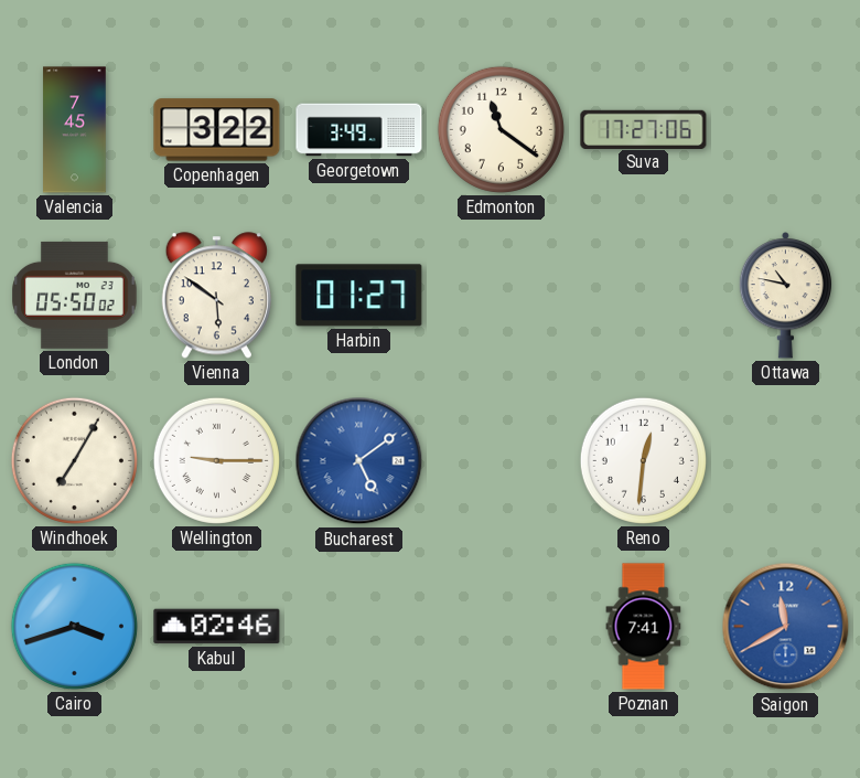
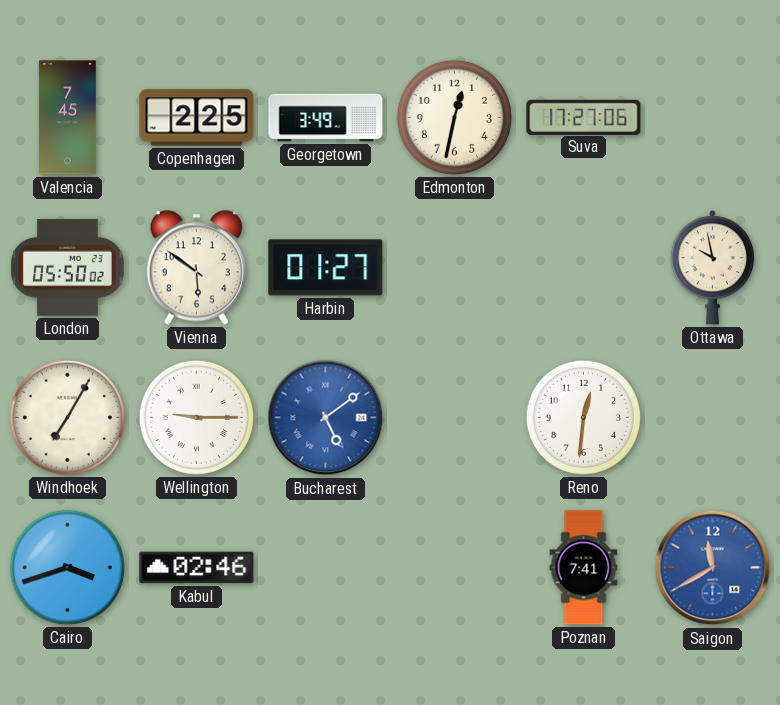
Copenhagen: 3:22 -> 2:25 (197, 118)
Edmonton: 11:21 -> 12:32 (454, 117)
Ottawa: 10:47 -> 9:58 (713, 268)
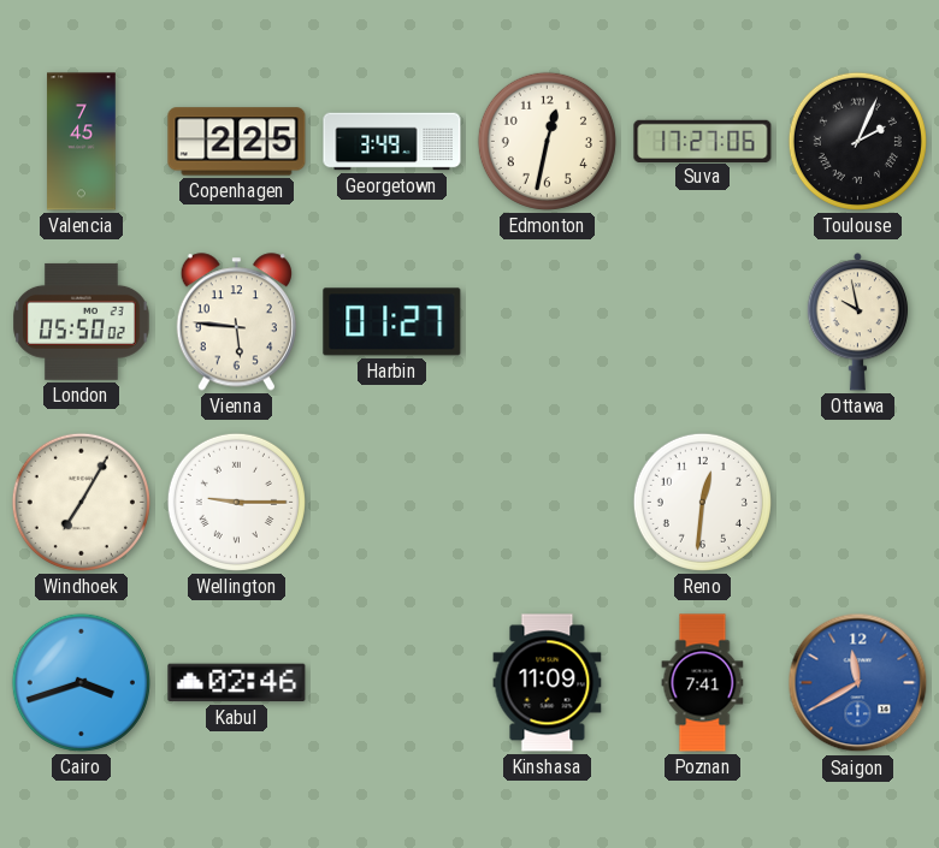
Toulouse: none -> 2:04 (857, 141)
Vienna: 5:51 -> 5:46 (236, 322)
Bucharest: 5:09 -> none (326, 418)
Kinshasa: none -> 11:09 (548, 683)
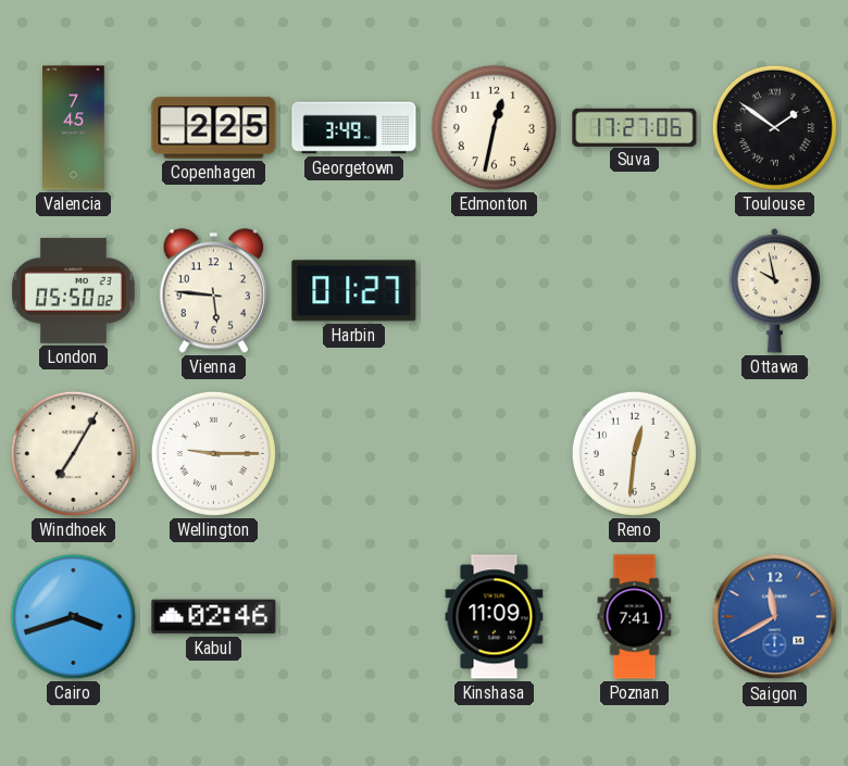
Toulouse: 2:04 -> 1:51 (774, 127)
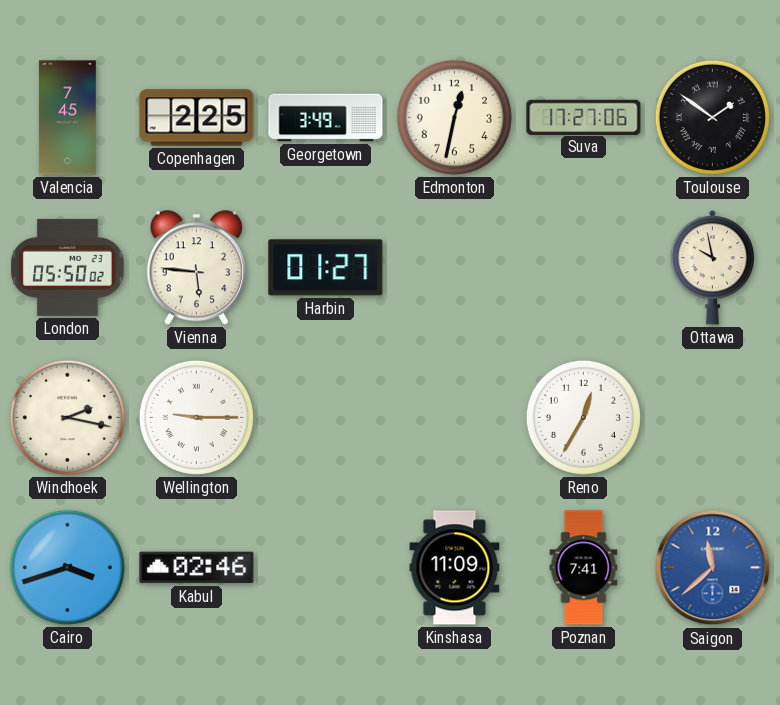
Windhoek: 7:05 -> 2:17 (67, 417)
Reno: 12:31 -> 12:35 (583, 417)
Saigon: 11:40 -> 11:38 (713, 568)
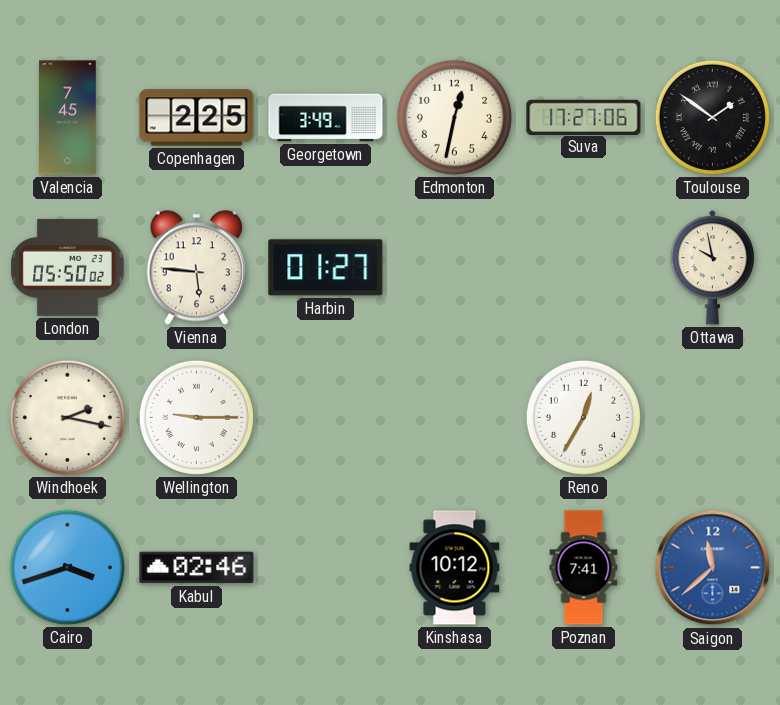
Kinshasa: 11:09 -> 10:12 (455, 568)
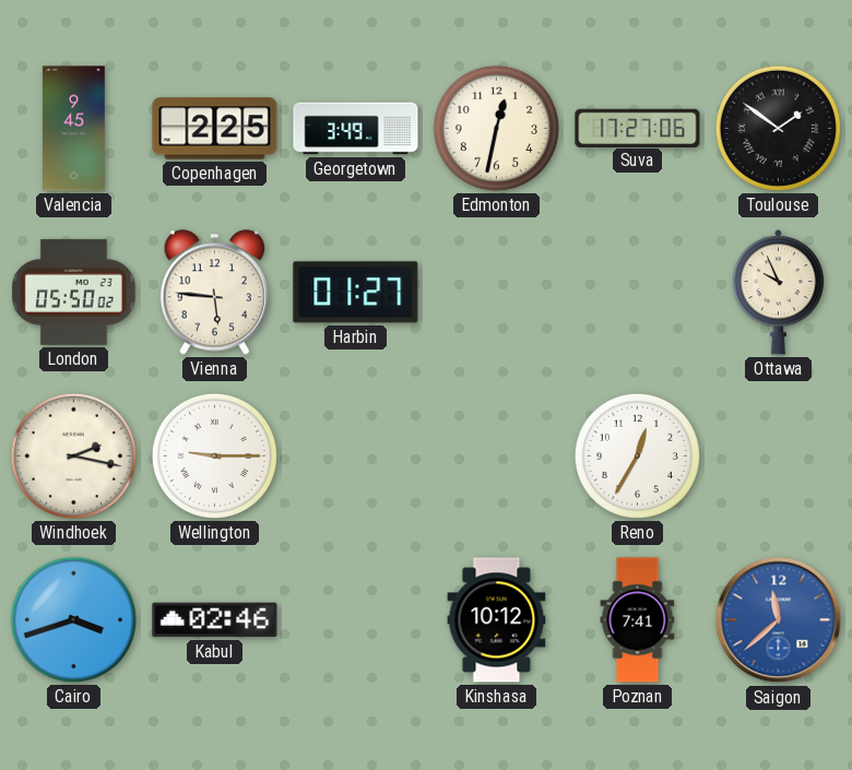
Valencia: 7:45 -> 9:45 (74, 129)
Ottawa: 9:58 -> 9:56 (779, 293)
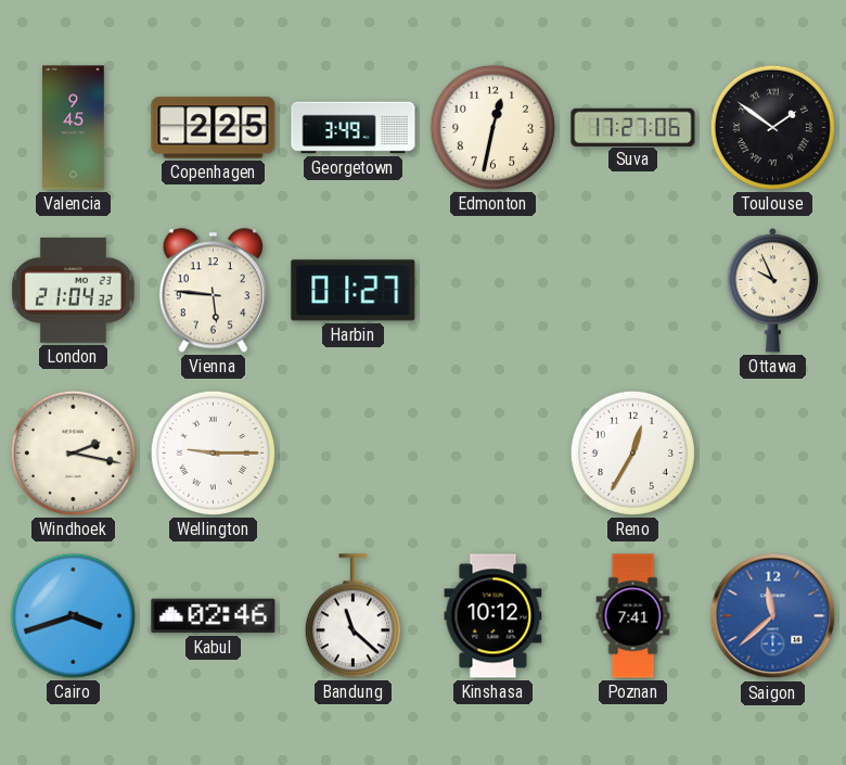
London: 05:50 -> 21:04 (74, 290)
Bandung: none -> 11:22 (352, 616)
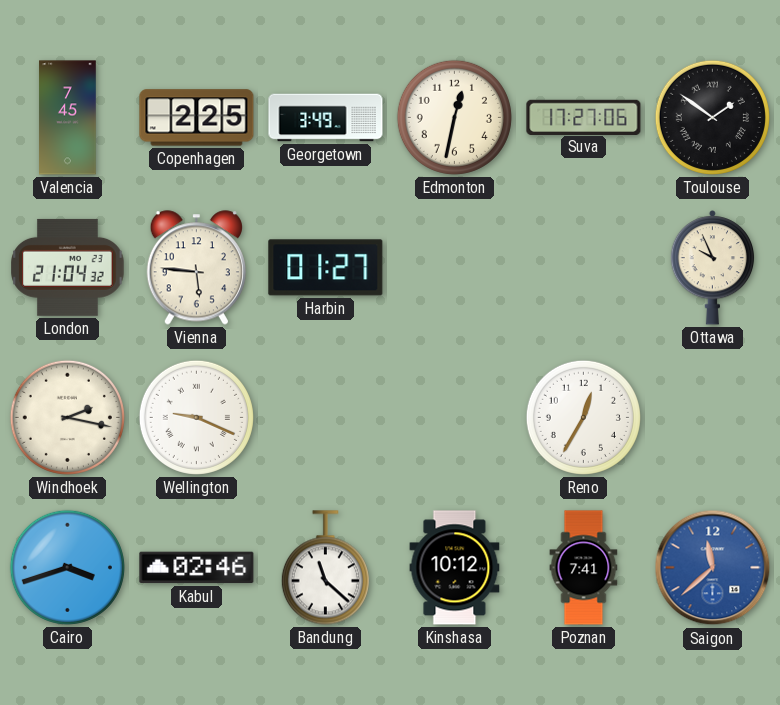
Valencia: 9:45 -> 7:45 (68, 118)
Wellington: 9:15 -> 9:19 (196, 417)
